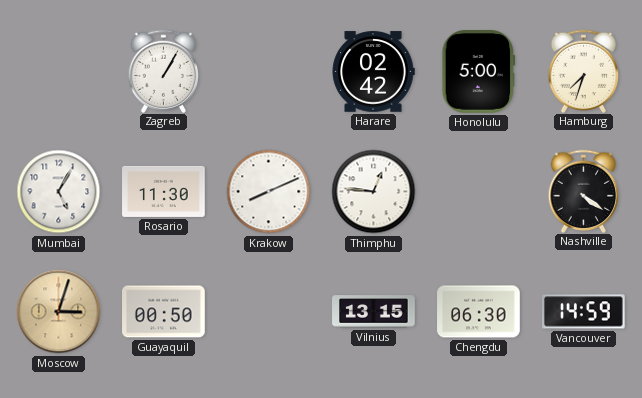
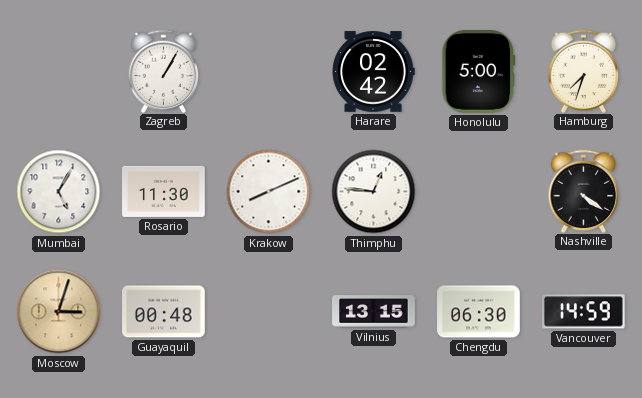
Guayaquil: 00:50 -> 00:48 (164, 312)
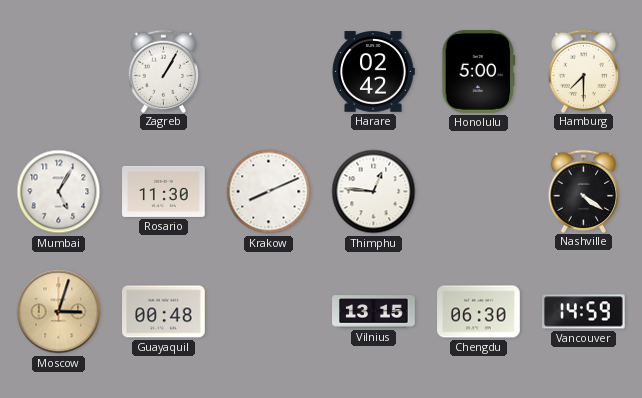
Hamburg: 7:33 -> 7:30 (584, 71)
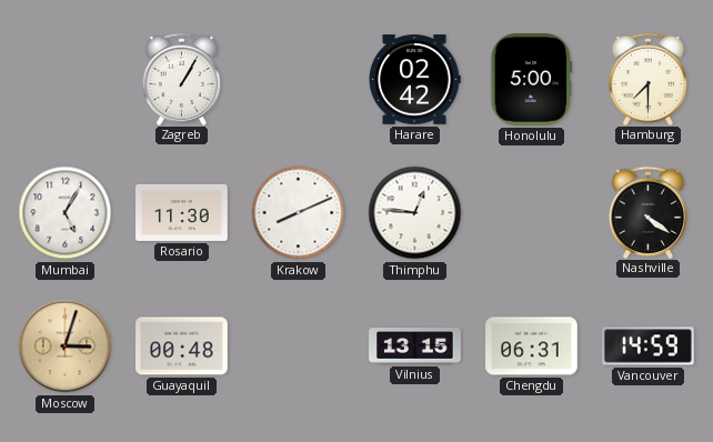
Chengdu: 06:30 -> 06:31 (532, 346)
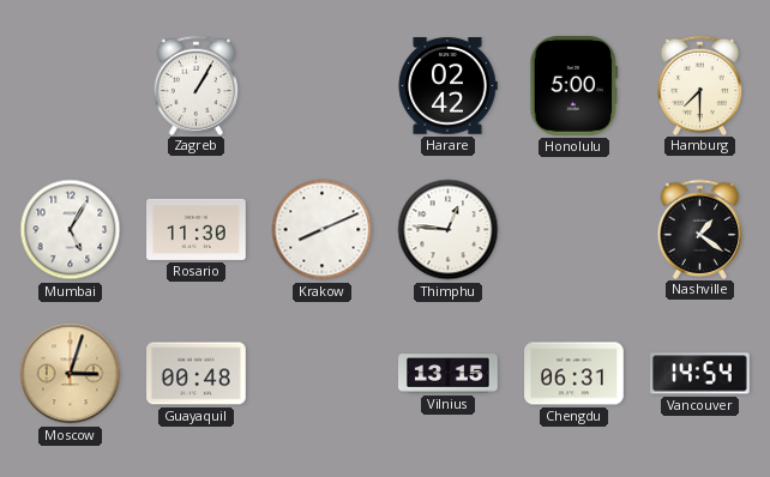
Nashville: 4:21 -> 1:21 (700, 229)
Vancouver: 14:59 -> 14:54 (700, 374)
